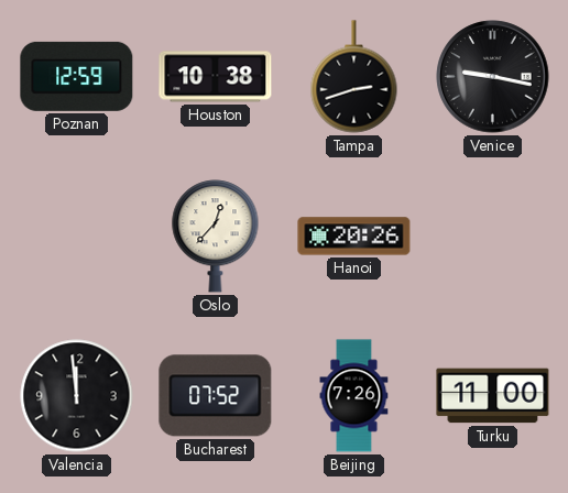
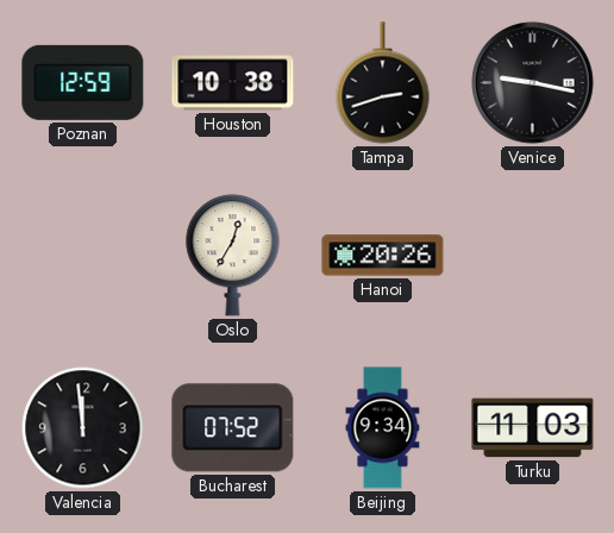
Oslo: 12:37 -> 12:35 (233, 256)
Beijing: 7:26 -> 9:34 (383, 428)
Turku: 11:00 -> 11:03 (533, 428)
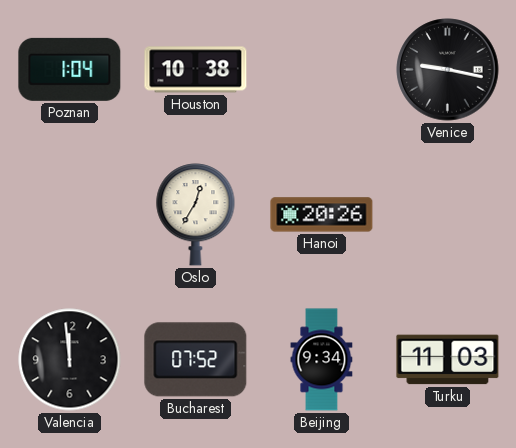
Poznan: 12:59 -> 1:04 (70, 69)
Tampa: 2:42 -> none (383, 83)
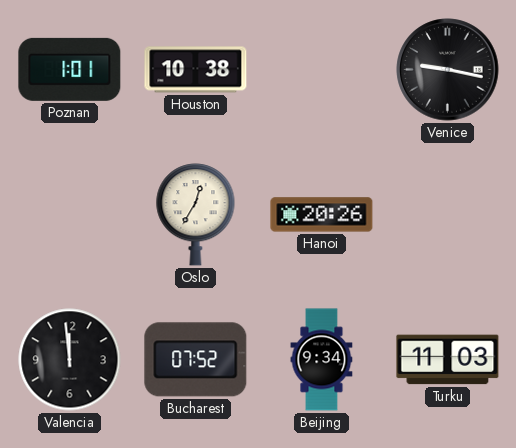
Poznan: 1:04 -> 1:01 (70, 69)
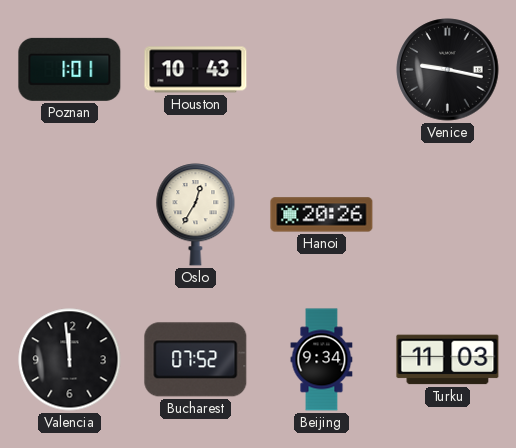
Houston: 10:38 -> 10:43 (196, 70)
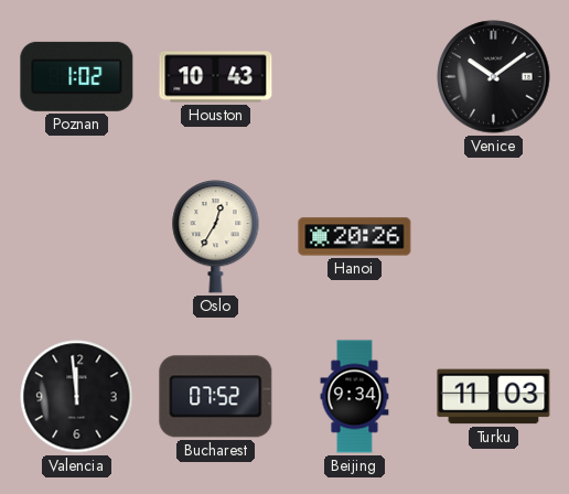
Poznan: 1:01 -> 1:02 (77, 76)
Venice: 9:17 -> 10:09 (494, 77)
